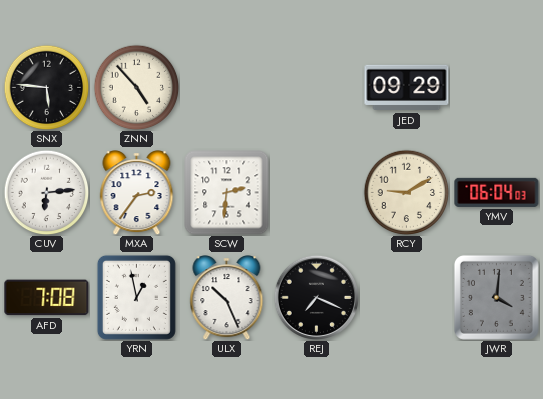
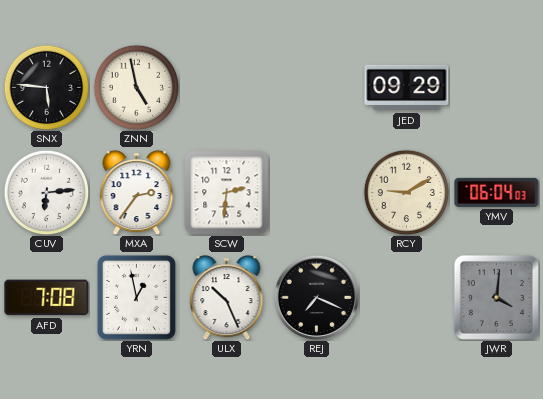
ZNN: 4:53 -> 4:58 (136, 87)
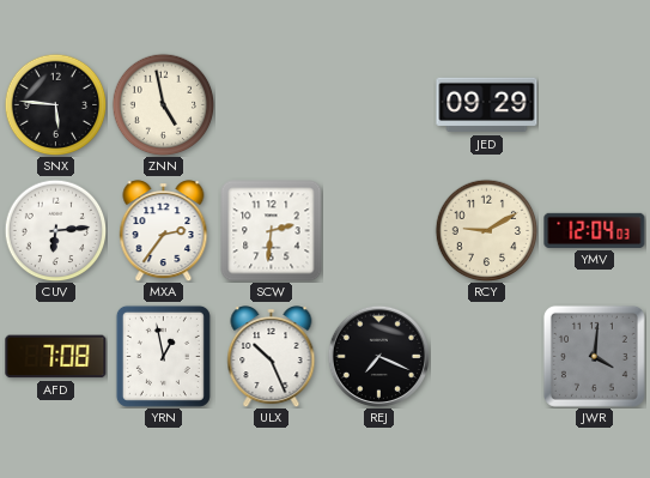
YMV: 06:04 -> 12:04 (595, 230)
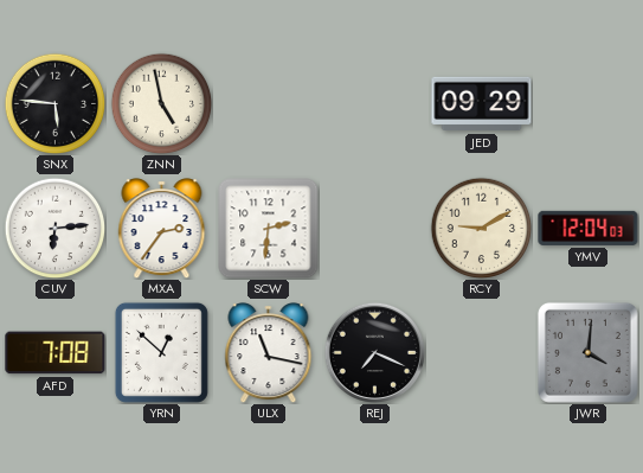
YRN: 12:58 -> 12:52 (161, 352)
ULX: 10:26 -> 11:17 (269, 353)
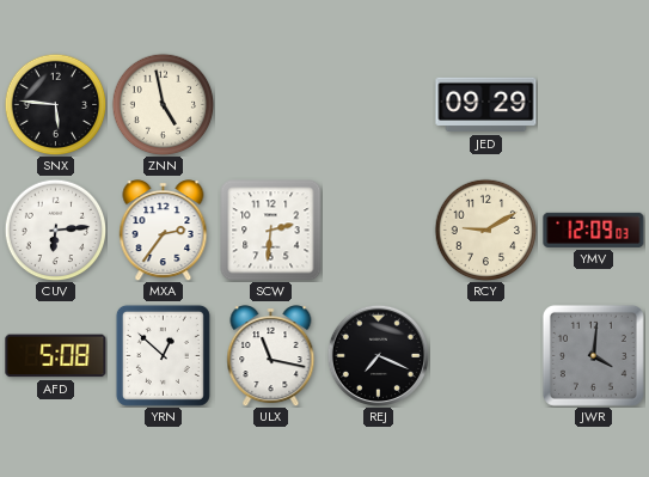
YMV: 12:04 -> 12:09 (594, 230)
AFD: 7:08 -> 5:08 (56, 356)
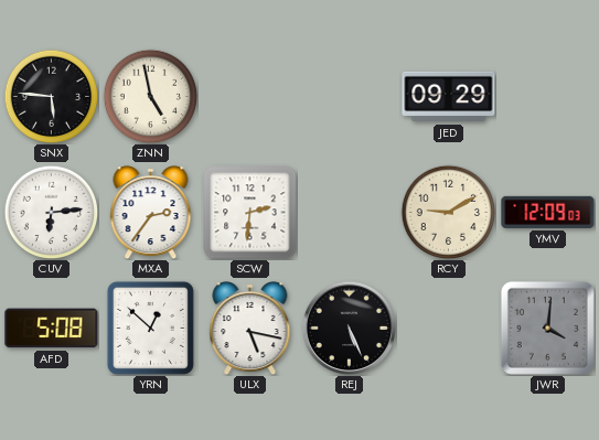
ULX: 11:17 -> 5:17 (250, 329)
REJ: 7:19 -> 5:26 (349, 328)
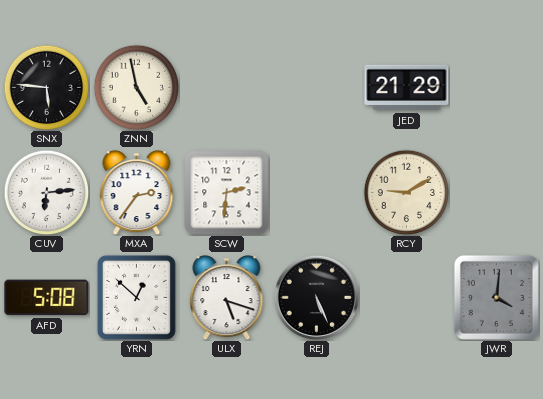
JED: 09:29 -> 21:29 (407, 88)
YMV: 12:09 -> none (548, 212)
ULX: 5:17 -> 5:18 (227, 298)
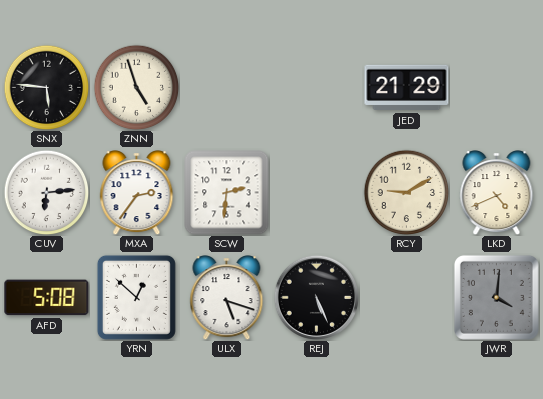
ZNN: 4:58 -> 4:57 (136, 87)
LKD: none -> 4:41 (497, 193)
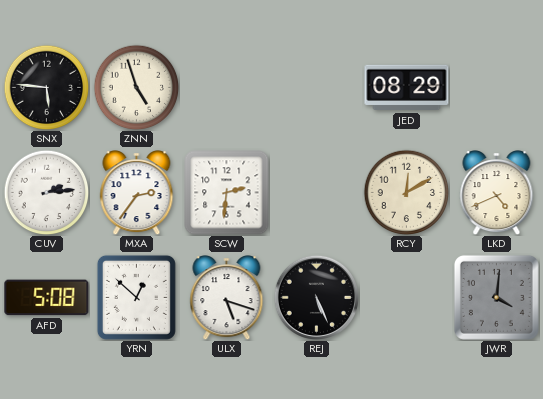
JED: 21:29 -> 08:29 (407, 88)
CUV: 6:14 -> 2:14 (46, 192)
RCY: 9:10 -> 12:10 (406, 192)
